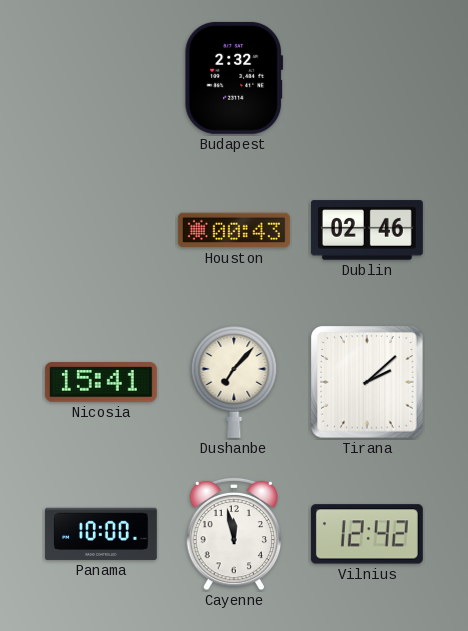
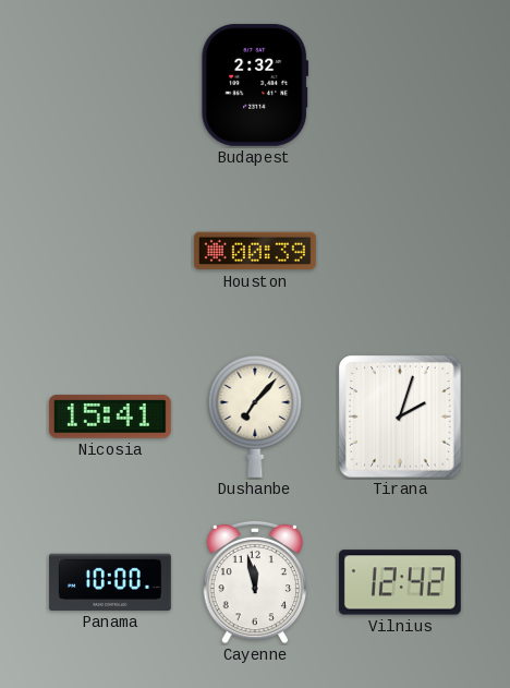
Houston: 00:43 -> 00:39 (255, 251)
Dublin: 02:46 -> none (367, 230)
Tirana: 2:08 -> 2:03 (400, 417)
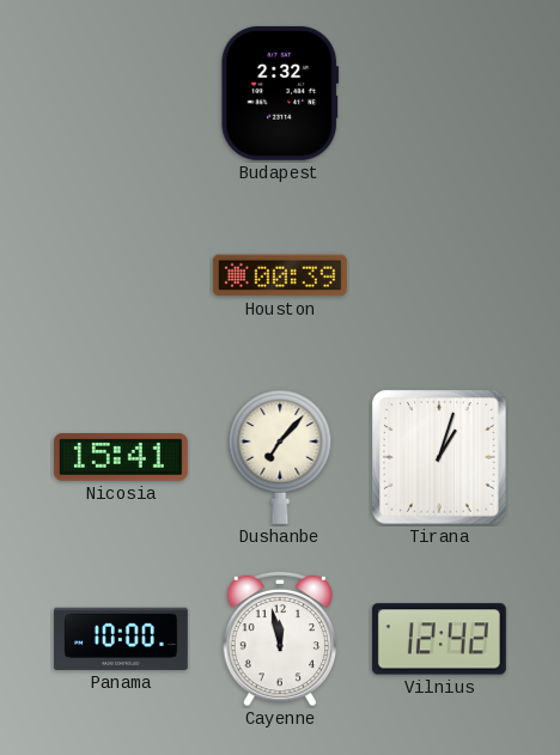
Tirana: 2:03 -> 1:03 (439, 457)
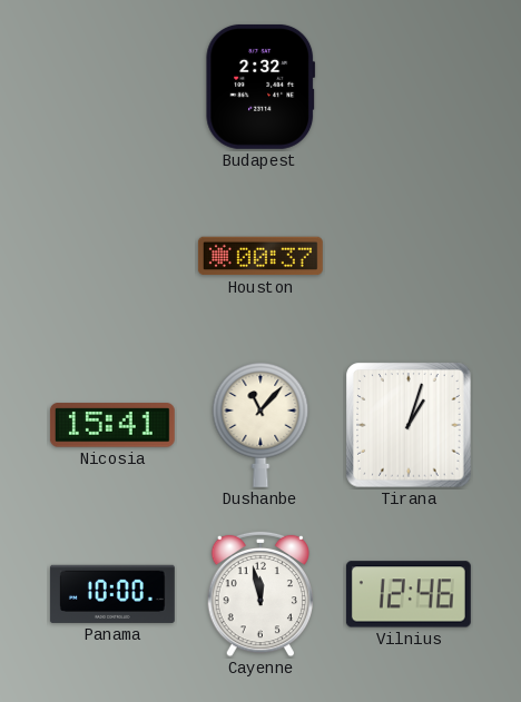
Houston: 00:39 -> 00:37 (260, 256)
Dushanbe: 7:07 -> 11:07 (260, 425)
Vilnius: 12:42 -> 12:46 (409, 594)
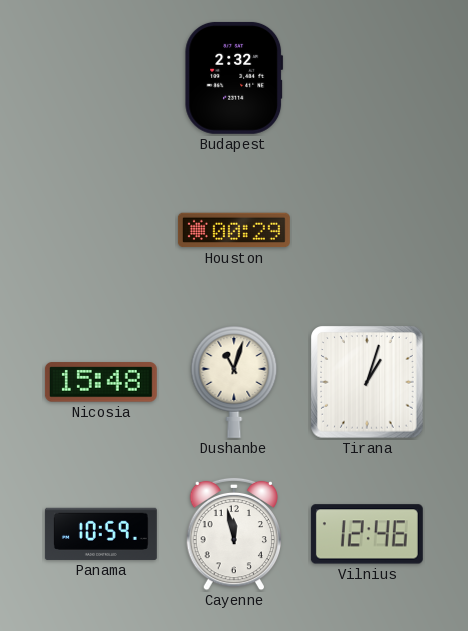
Houston: 00:37 -> 00:29 (234, 230)
Nicosia: 15:41 -> 15:48 (101, 382)
Dushanbe: 11:07 -> 11:03 (234, 382)
Panama: 10:00 -> 10:59 (101, 534)
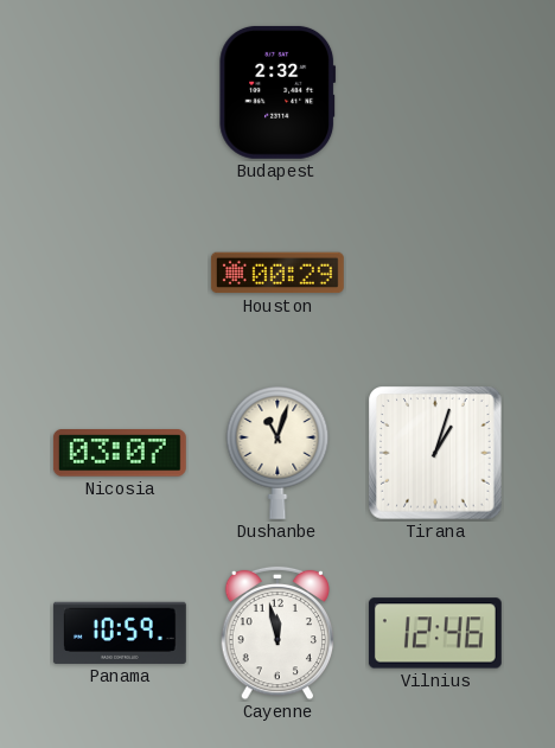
Nicosia: 15:48 -> 03:07 (120, 453)
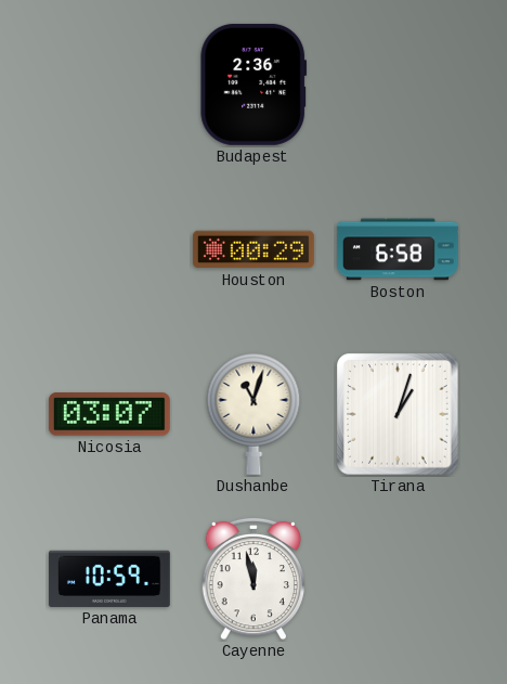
Budapest: 2:32 -> 2:36 (253, 85)
Boston: none -> 6:58 (398, 249)
Vilnius: 12:46 -> none (435, 633)
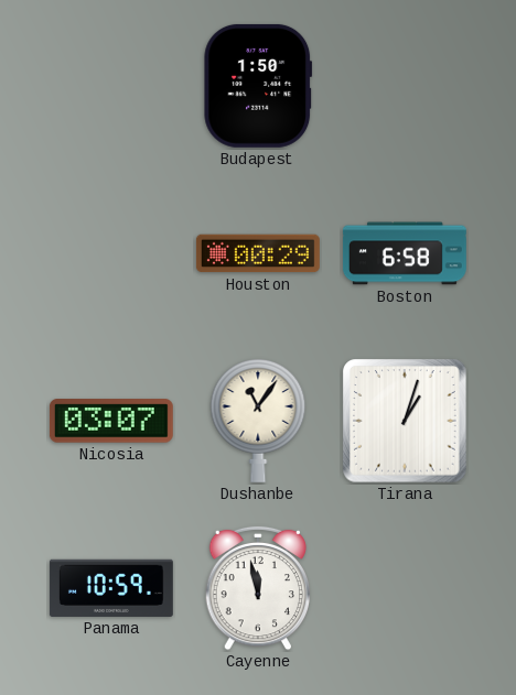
Budapest: 2:36 -> 1:50 (258, 86)
Dushanbe: 11:03 -> 11:06 (258, 421)
